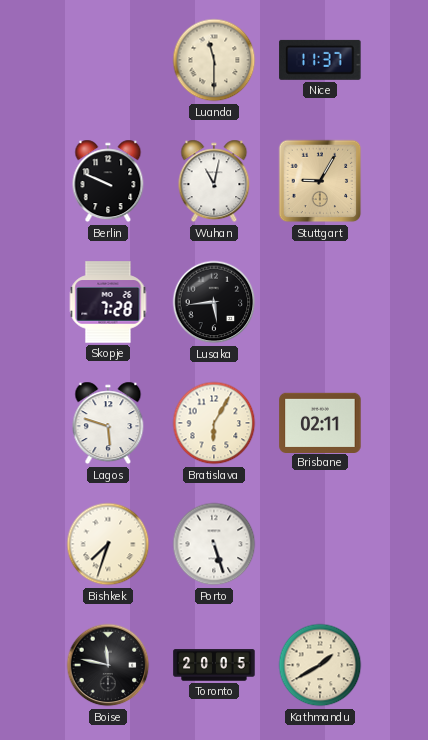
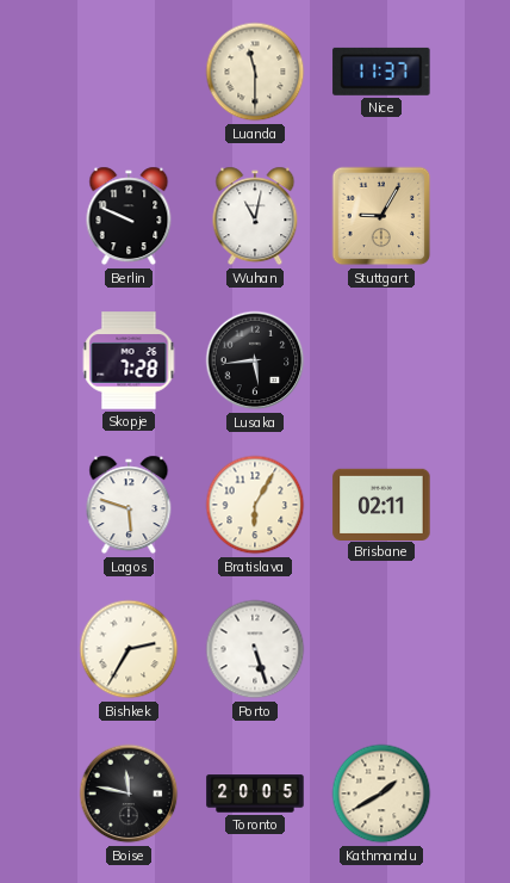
Bishkek: 7:33 -> 2:35 (129, 649)
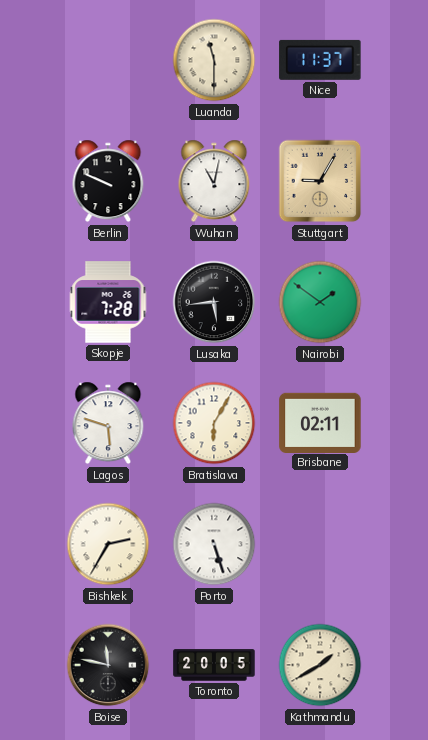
Nairobi: none -> 1:51 (320, 302)
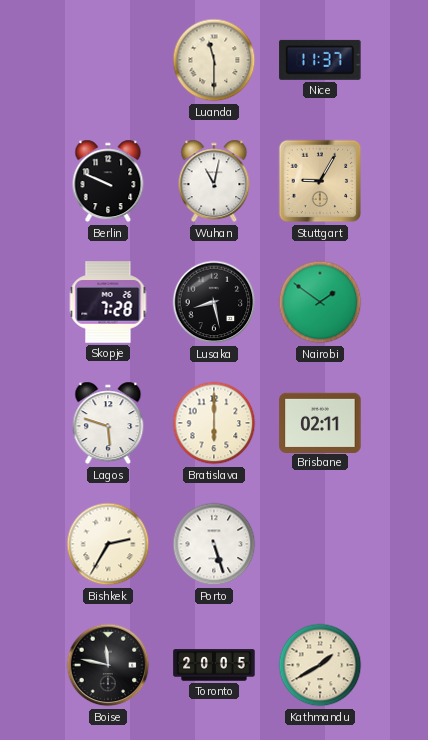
Lusaka: 5:44 -> 8:28 (214, 302)
Bratislava: 6:05 -> 6:00 (214, 423)
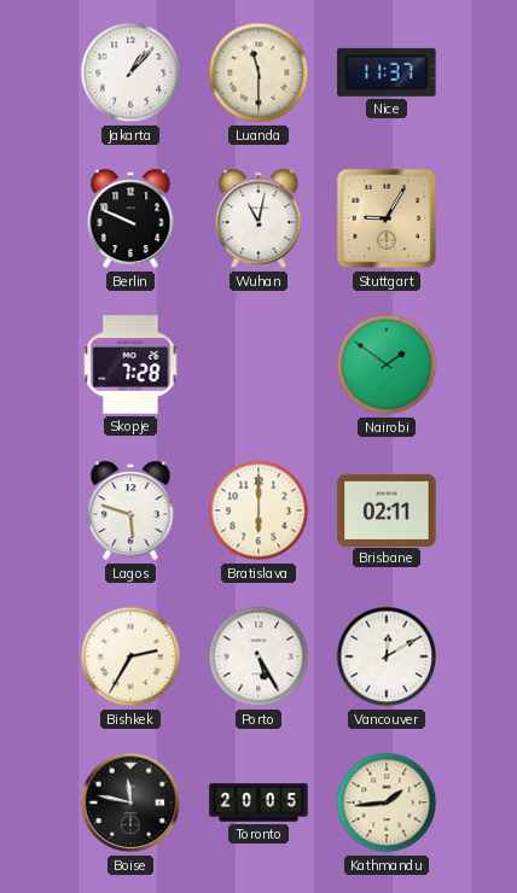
Jakarta: none -> 1:07 (130, 72)
Lusaka: 8:28 -> none (214, 302)
Porto: 5:27 -> 5:25 (258, 656)
Vancouver: none -> 12:10 (387, 656)
Kathmandu: 1:40 -> 1:44 (387, 802)
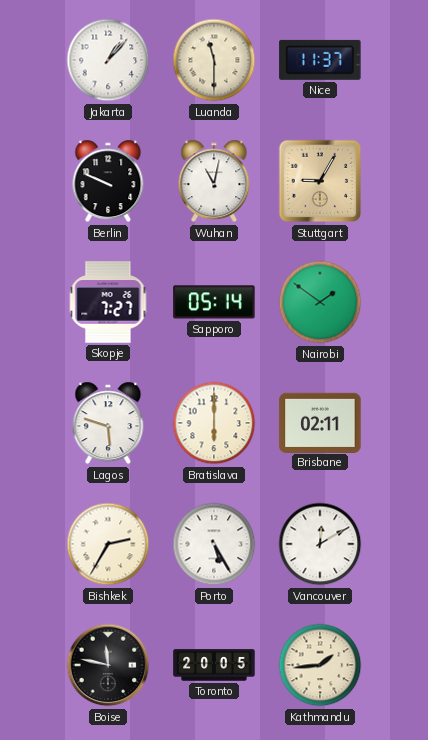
Skopje: 7:28 -> 7:27 (108, 302)
Sapporo: none -> 05:14 (214, 302)
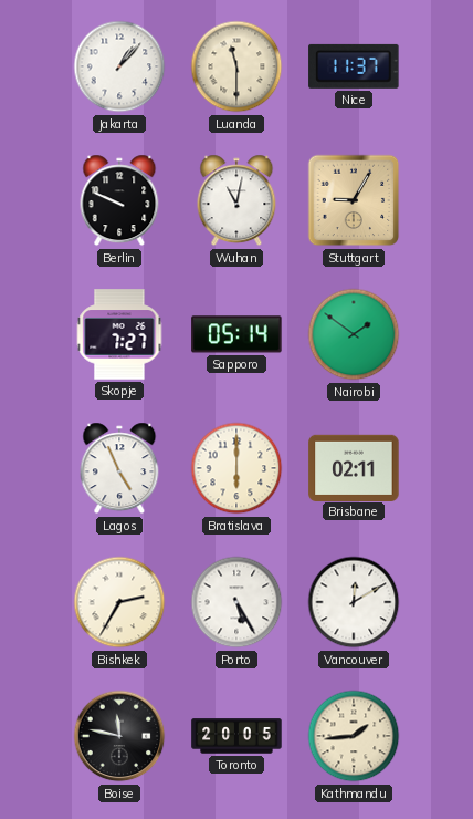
Lagos: 5:48 -> 4:56 (119, 468)
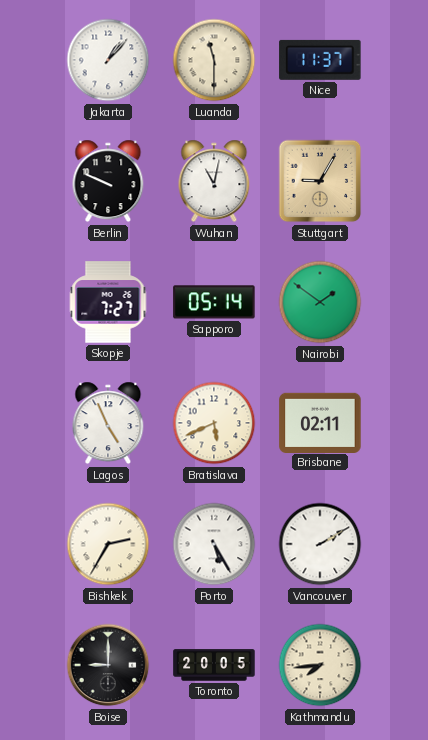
Bratislava: 6:00 -> 5:41 (214, 423)
Vancouver: 12:10 -> 2:10 (320, 544)
Boise: 11:47 -> 9:00 (108, 665)
Kathmandu: 1:44 -> 7:44 (320, 665)
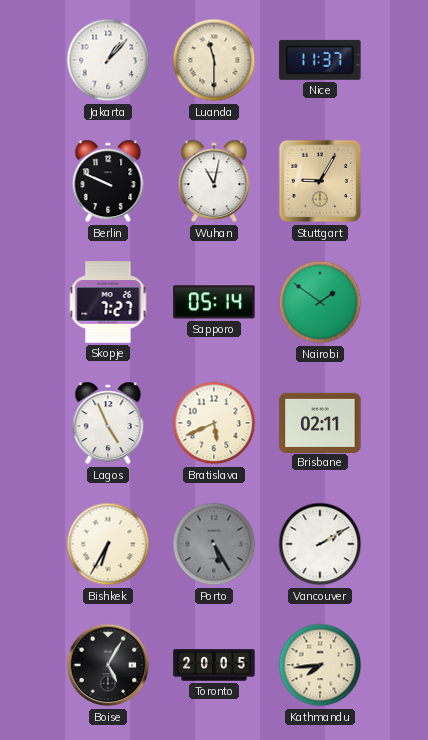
Bishkek: 2:35 -> 6:35 (108, 544)
Porto dial: white -> grey (214, 544)
Boise: 9:00 -> 5:05 (108, 665)
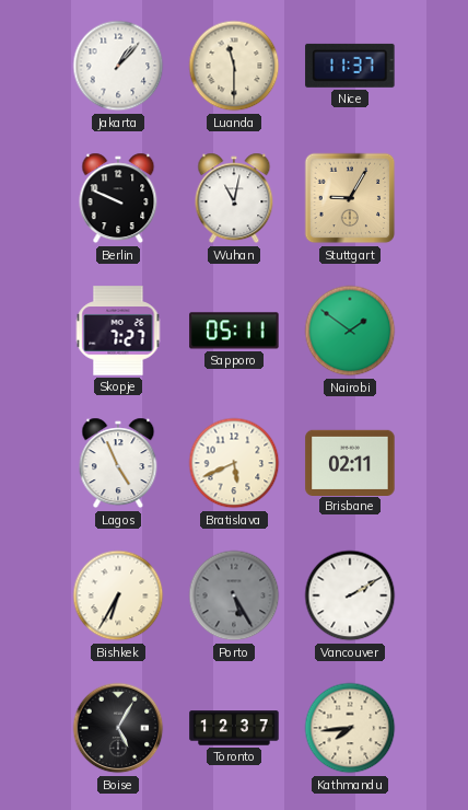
Sapporo: 05:14 -> 05:11 (234, 331)
Toronto: 20:05 -> 12:37 (234, 728)
